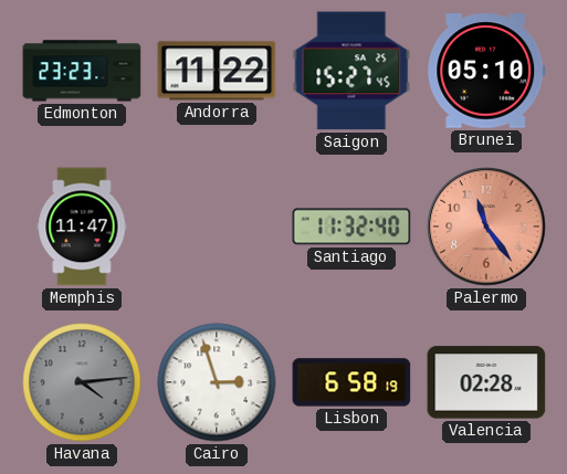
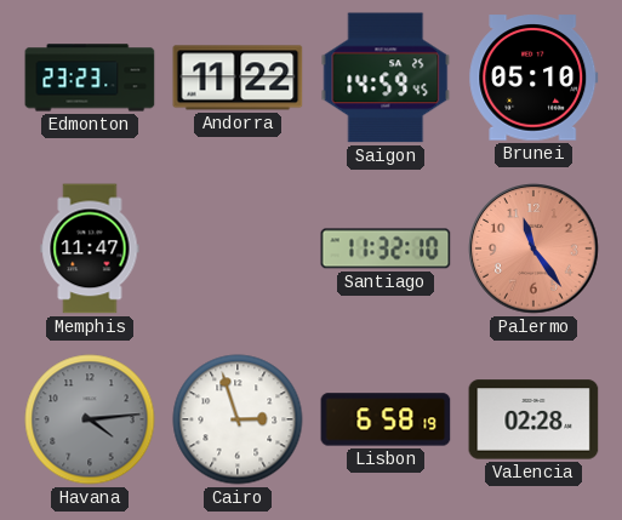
Saigon: 15:27 -> 14:59 (386, 78)
Santiago: 11:32:40 -> 11:32:10 (386, 248)
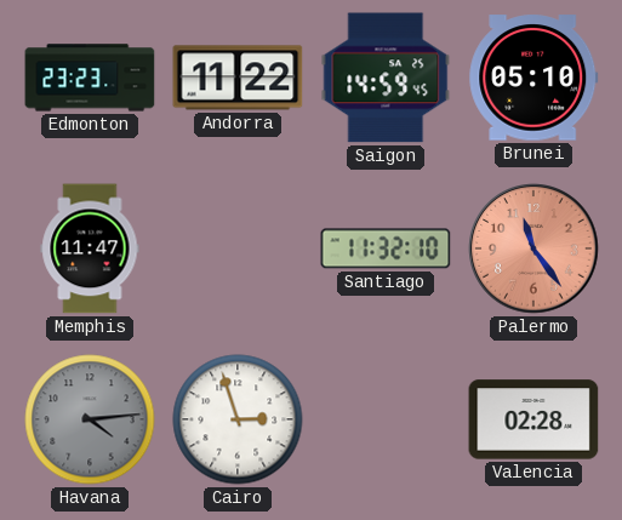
Lisbon: 6:58 -> none (386, 419)
